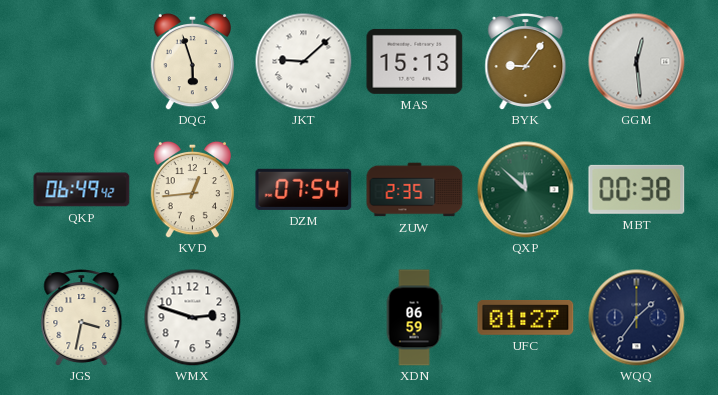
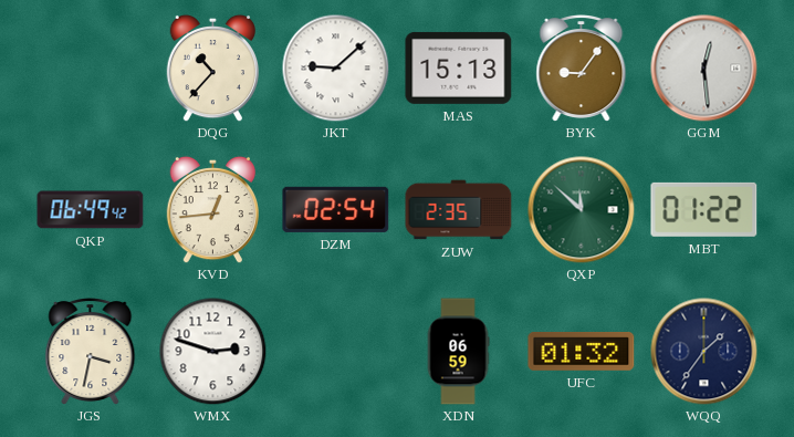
DQG: 5:57 -> 10:37 (212, 67)
DZM: 07:54 -> 02:54 (336, 209)
MBT: 00:38 -> 01:22 (704, 209)
UFC: 01:27 -> 01:32 (582, 351)
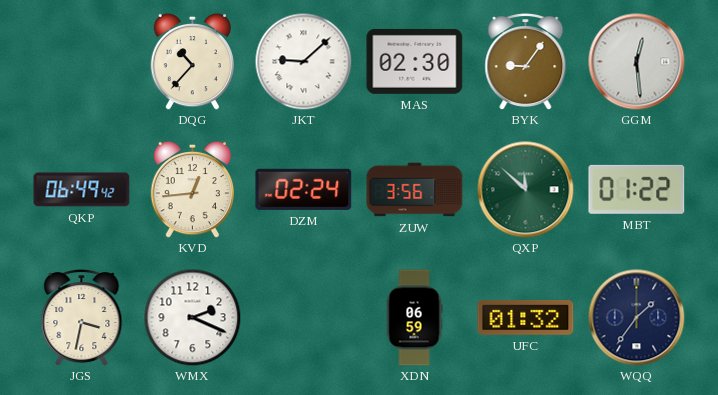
MAS: 15:13 -> 02:30 (415, 61)
DZM: 02:54 -> 02:24 (304, 189)
ZUW: 2:35 -> 3:56 (415, 190)
WMX: 2:48 -> 2:19 (192, 317)
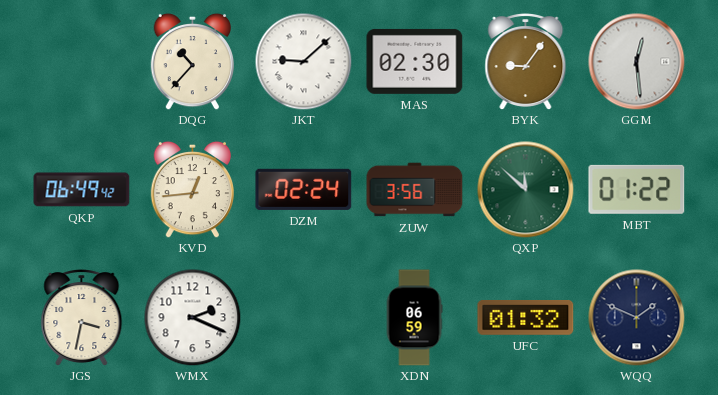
WQQ: 1:36 -> 1:49 (637, 318)
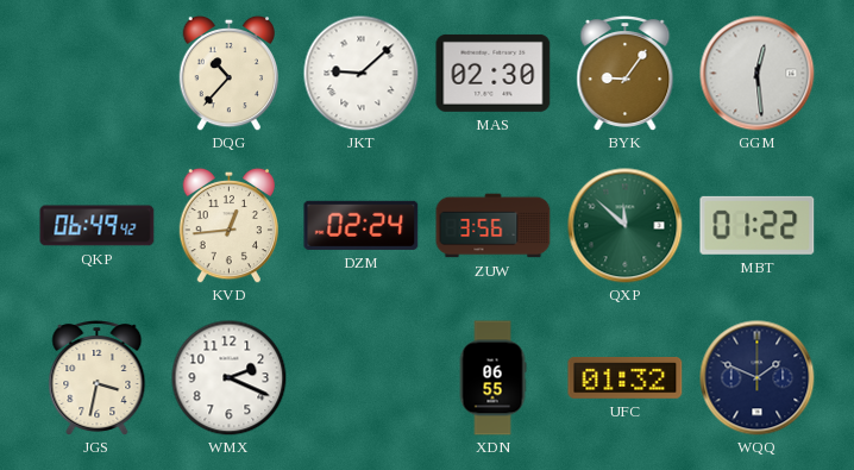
XDN: 06:59 -> 06:55 (492, 378)
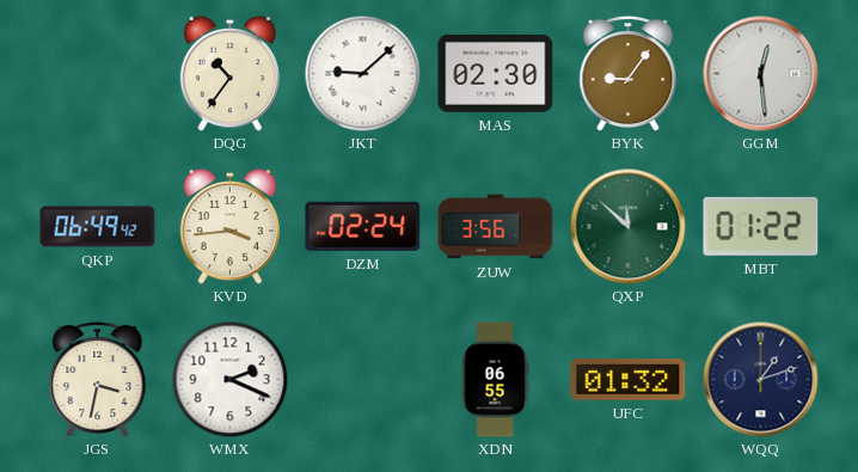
DQG: 10:37 -> 10:36 (229, 73)
KVD: 12:44 -> 3:44 (229, 226)
WQQ: 1:49 -> 1:12 (761, 380)
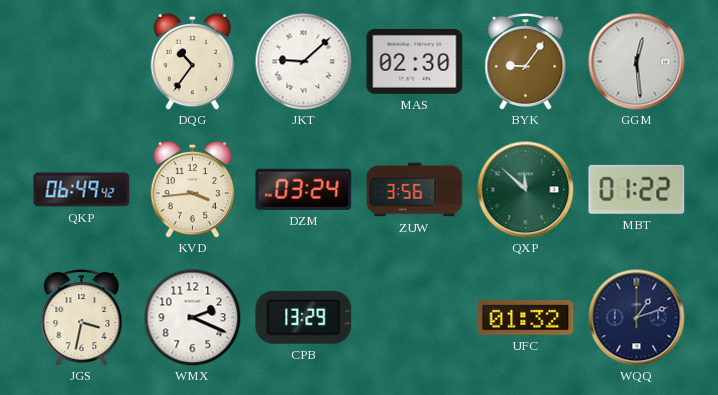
DZM: 02:24 -> 03:24 (304, 189)
CPB: none -> 13:29 (304, 317)
XDN: 06:55 -> none (495, 380)
